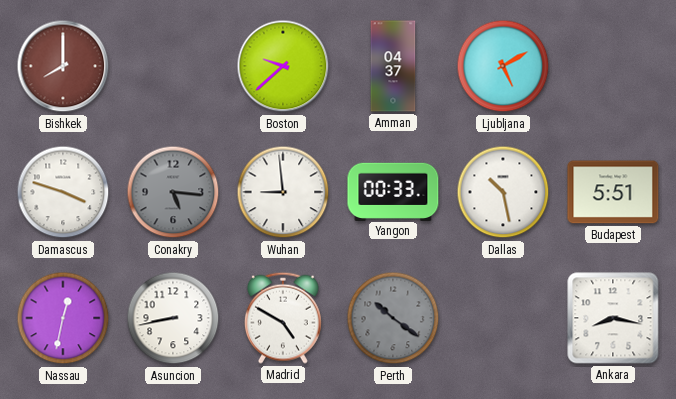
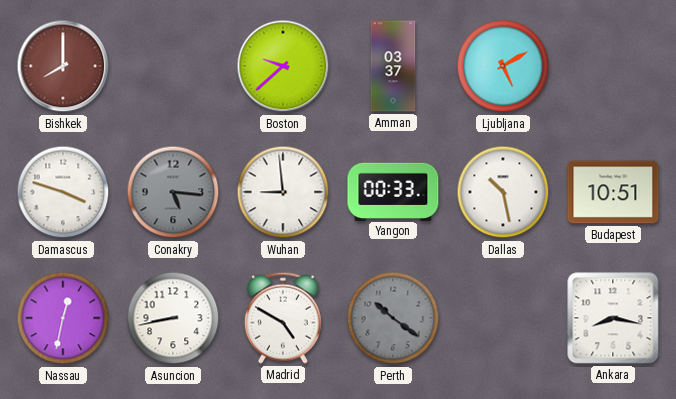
Amman: 04:37 -> 03:37 (393, 66)
Budapest: 5:51 -> 10:51 (613, 192)
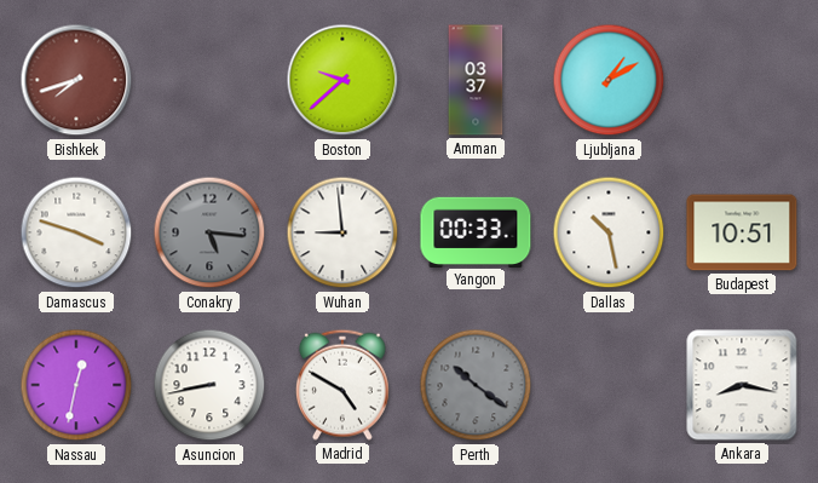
Bishkek: 8:00 -> 7:42 (76, 80)
Ljubljana: 5:10 -> 1:10 (609, 80)
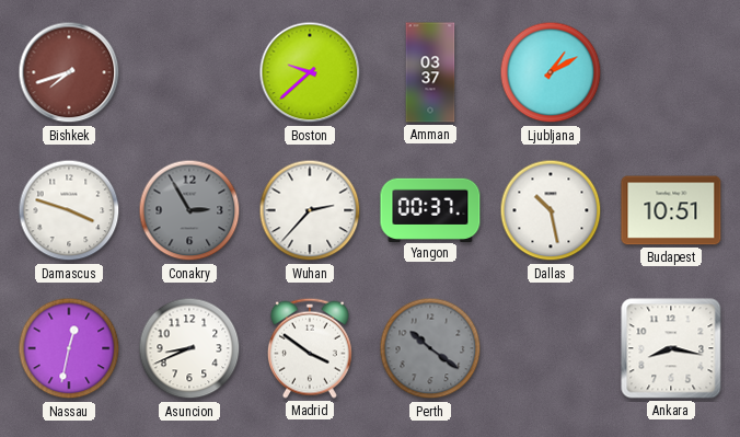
Conakry: 5:16 -> 2:55 (189, 210)
Wuhan: 8:59 -> 2:37 (310, 210)
Yangon: 00:33 -> 00:37 (430, 209)
Asuncion: 8:43 -> 8:41 (189, 348)
Madrid: 4:50 -> 3:51 (310, 348)
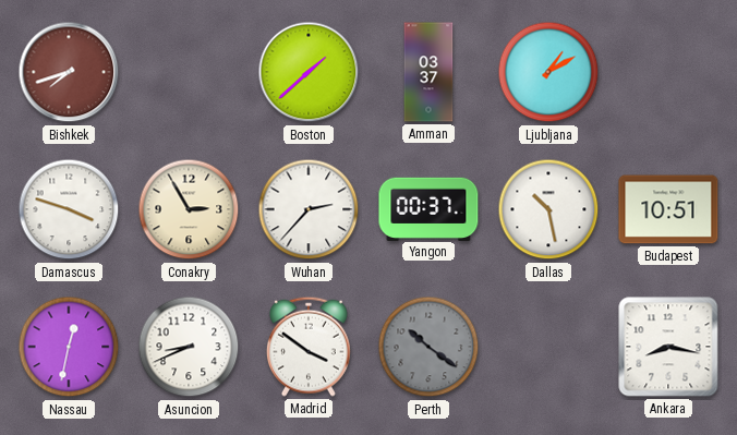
Boston: 9:38 -> 1:38 (309, 72)
Conakry dial: grey -> cream (189, 209)
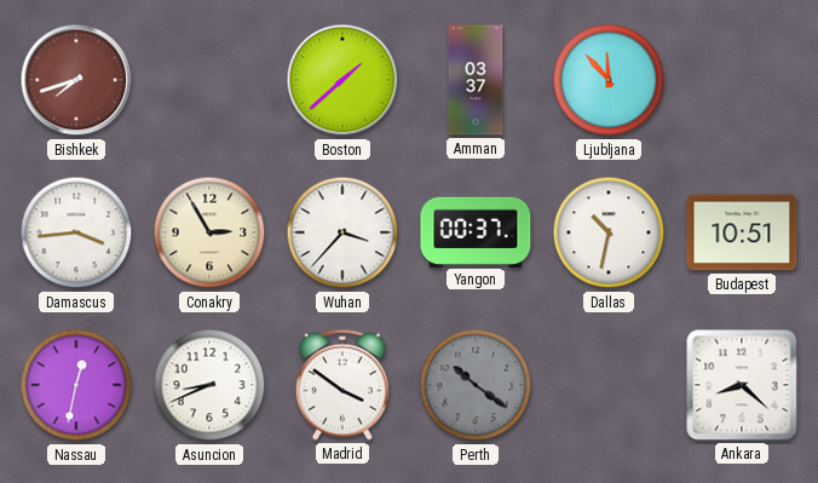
Ljubljana: 1:10 -> 11:53 (609, 80)
Damascus: 3:48 -> 3:44 (76, 232)
Wuhan: 2:37 -> 3:37 (342, 232)
Dallas: 10:28 -> 10:32 (609, 232)
Ankara: 8:17 -> 8:22 (742, 385)
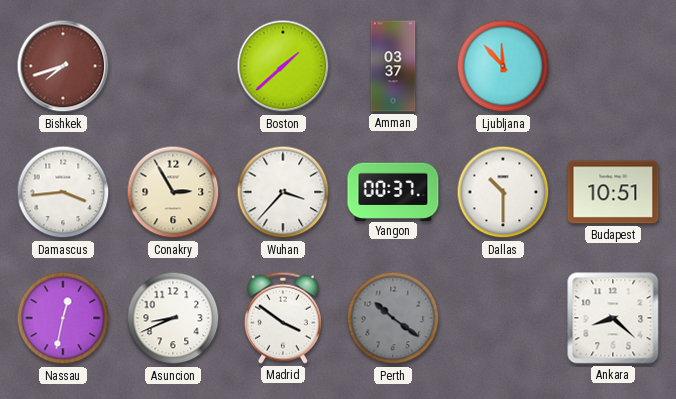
Dallas: 10:32 -> 10:30 (503, 192)
